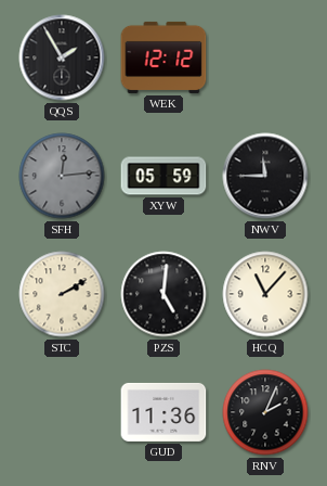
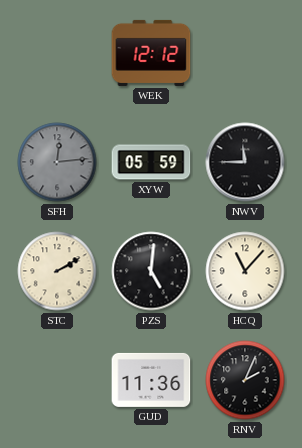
QQS: 1:55 -> none (62, 57)
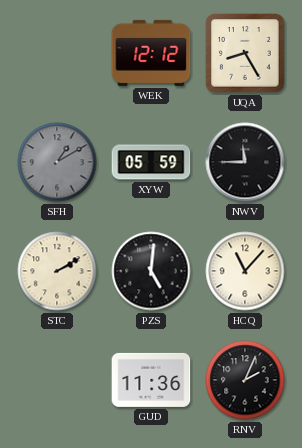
UQA: none -> 8:25 (245, 53)
SFH: 12:14 -> 1:10 (57, 162)
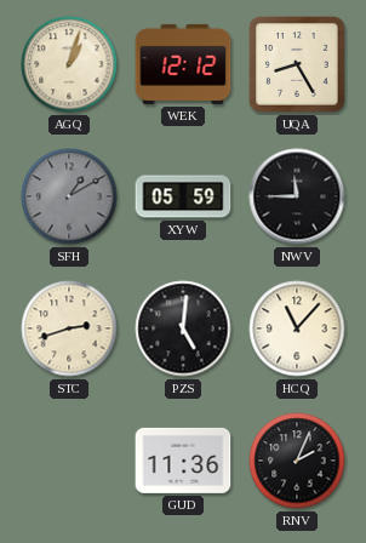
AGQ: none -> 1:03 (69, 64)
STC: 2:10 -> 2:42 (69, 328)
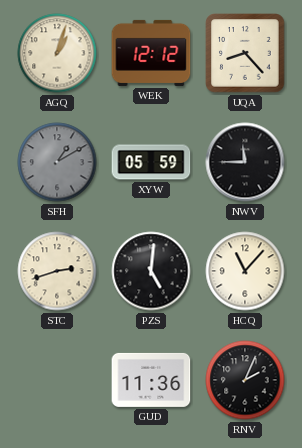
UQA: 8:25 -> 8:23 (245, 53)
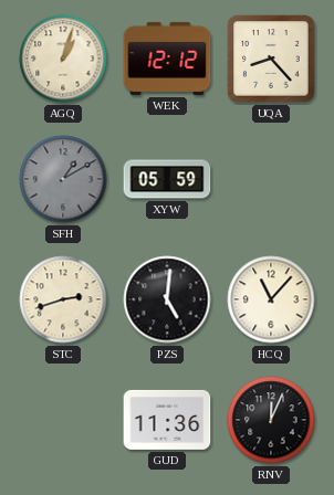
NWV: 11:45 -> none (245, 162)
RNV: 2:04 -> 12:04 (271, 420)
